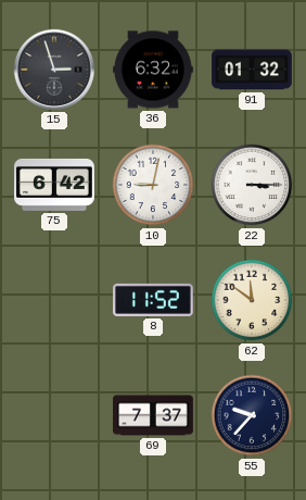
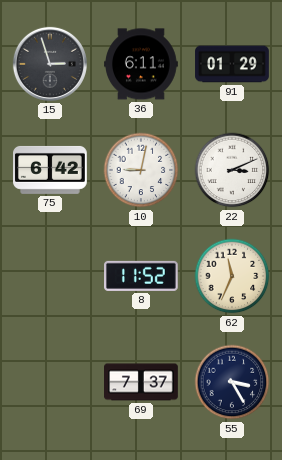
36: 6:32 -> 6:11 (142, 64)
91: 01:32 -> 01:29 (232, 64)
22: 3:15 -> 3:11 (232, 170)
62: 11:51 -> 11:34 (232, 276)
55: 9:37 -> 3:25 (232, 382)
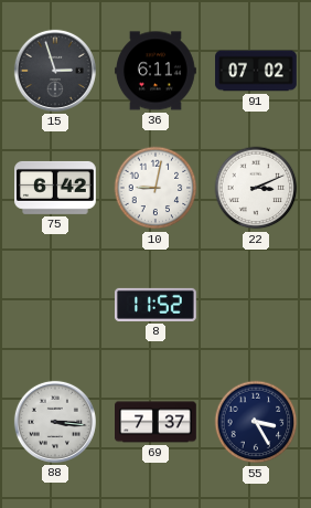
91: 01:29 -> 07:02 (256, 71)
62: 11:34 -> none (232, 276)
88: none -> 3:16 (55, 422)
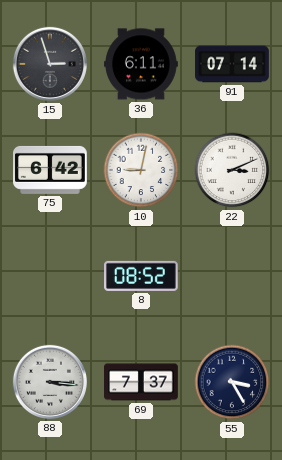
91: 07:02 -> 07:14 (232, 64)
8: 11:52 -> 08:52 (142, 276)
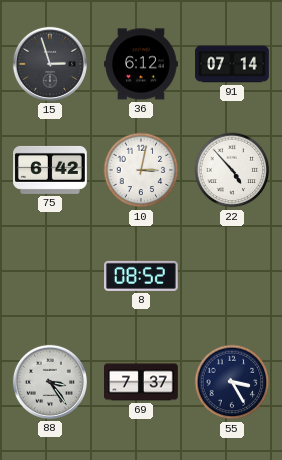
36: 6:11 -> 6:12 (142, 64)
10: 9:02 -> 3:02 (141, 170)
22: 3:11 -> 4:53 (232, 170)
88: 3:16 -> 3:24 (50, 382)
